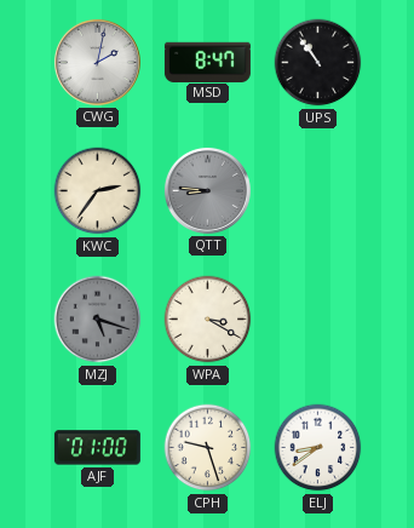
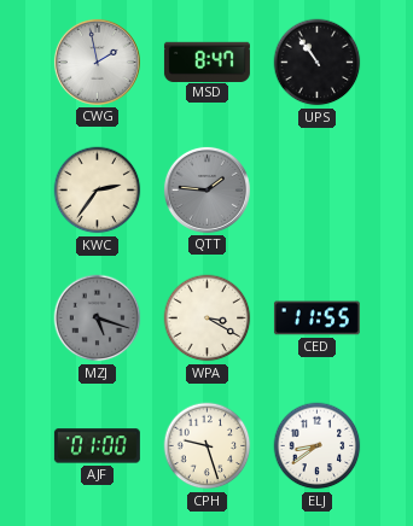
CWG: 2:02 -> 1:58 (97, 62)
QTT: 8:46 -> 1:46 (206, 189)
CED: none -> 11:55 (316, 318)
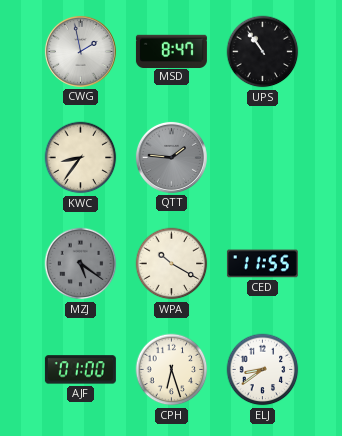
KWC: 2:36 -> 8:36 (81, 158)
MZJ: 5:18 -> 5:21 (81, 264)
WPA: 3:20 -> 10:20 (172, 264)
CPH: 9:27 -> 6:27 (172, 370)
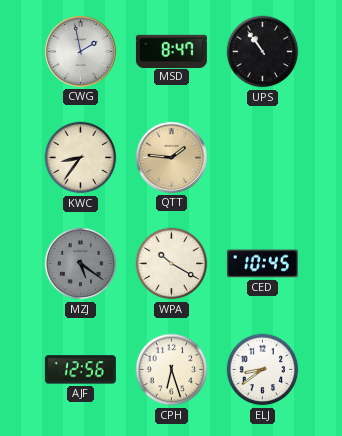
QTT dial: grey -> champagne (171, 157)
CED: 11:55 -> 10:45 (262, 264)
AJF: 01:00 -> 12:56 (80, 370)
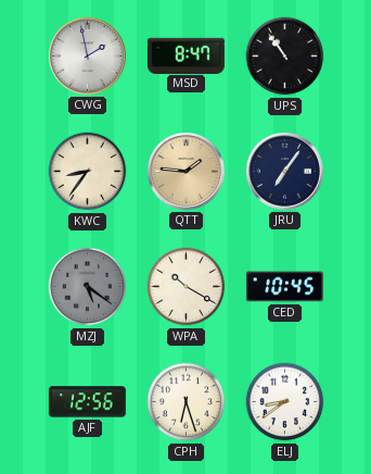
JRU: none -> 7:06 (284, 171)
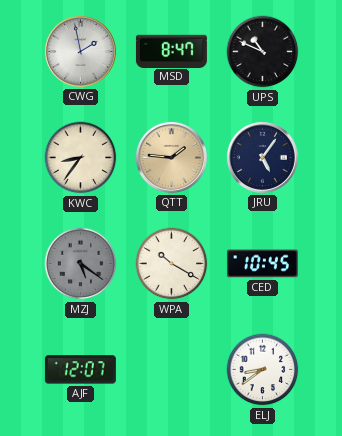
UPS: 10:54 -> 10:49 (263, 52)
JRU: 7:06 -> 5:06 (262, 157)
AJF: 12:56 -> 12:07 (80, 370)
CPH: 6:27 -> none (187, 402)
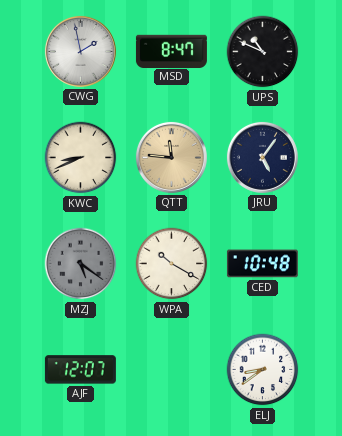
KWC: 8:36 -> 8:41 (81, 158)
QTT: 1:46 -> 11:46 (171, 157)
CED: 10:45 -> 10:48 (262, 264)
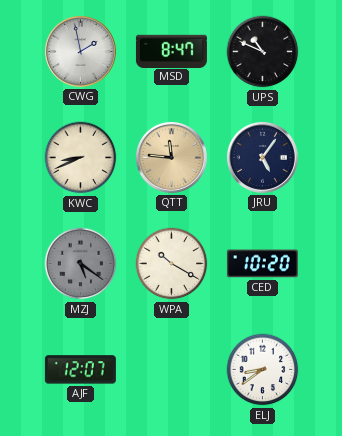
CED: 10:48 -> 10:20 (262, 264)
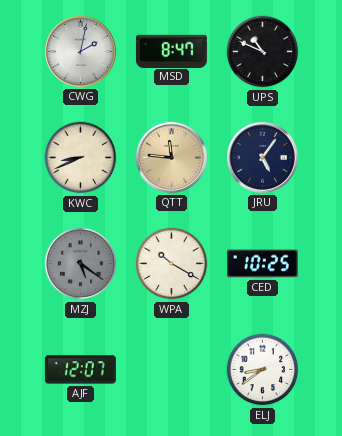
CWG: 1:58 -> 2:02 (80, 51)
CED: 10:20 -> 10:25 (262, 264)
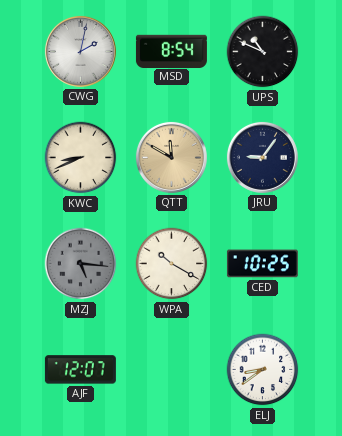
MSD: 8:47 -> 8:54 (171, 51)
QTT: 11:46 -> 11:50 (171, 157)
JRU: 5:06 -> 9:06 (262, 157)
MZJ: 5:21 -> 5:16 (81, 264)
